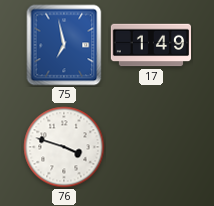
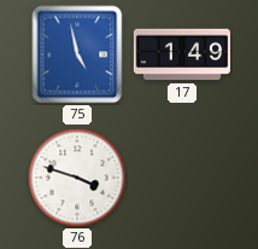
75: 6:58 -> 4:58 (77, 54)
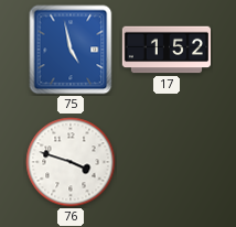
17: 1:49 -> 1:52 (165, 50)
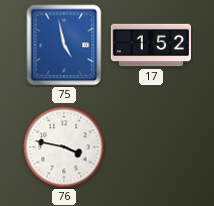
76: 3:48 -> 3:47 (64, 147)
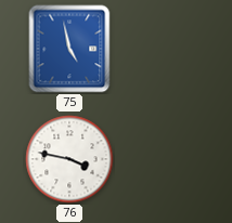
17: 1:52 -> none (150, 45)
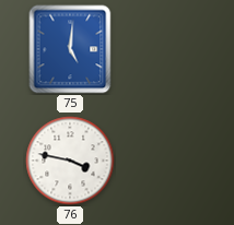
75: 4:58 -> 5:01 (70, 49)
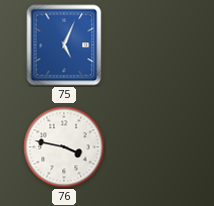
75: 5:01 -> 5:04 (64, 45)
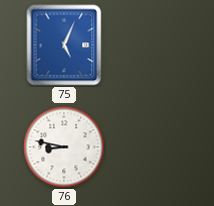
76: 3:47 -> 8:47 (64, 147)
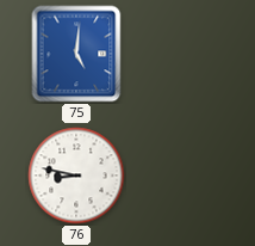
75: 5:04 -> 5:01 (76, 54)
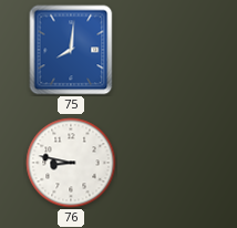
75: 5:01 -> 8:01 (71, 50)
